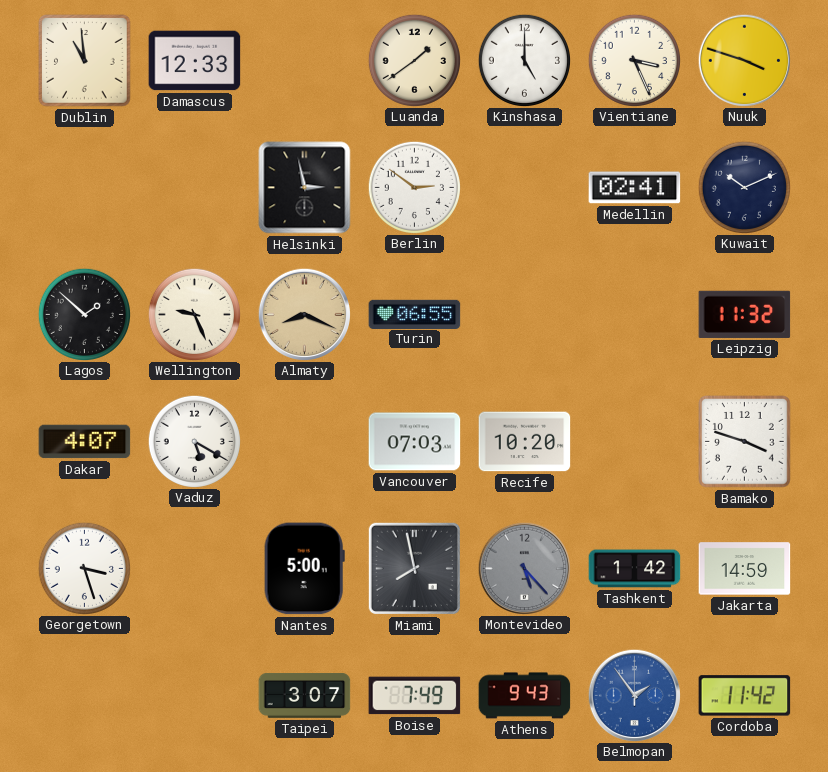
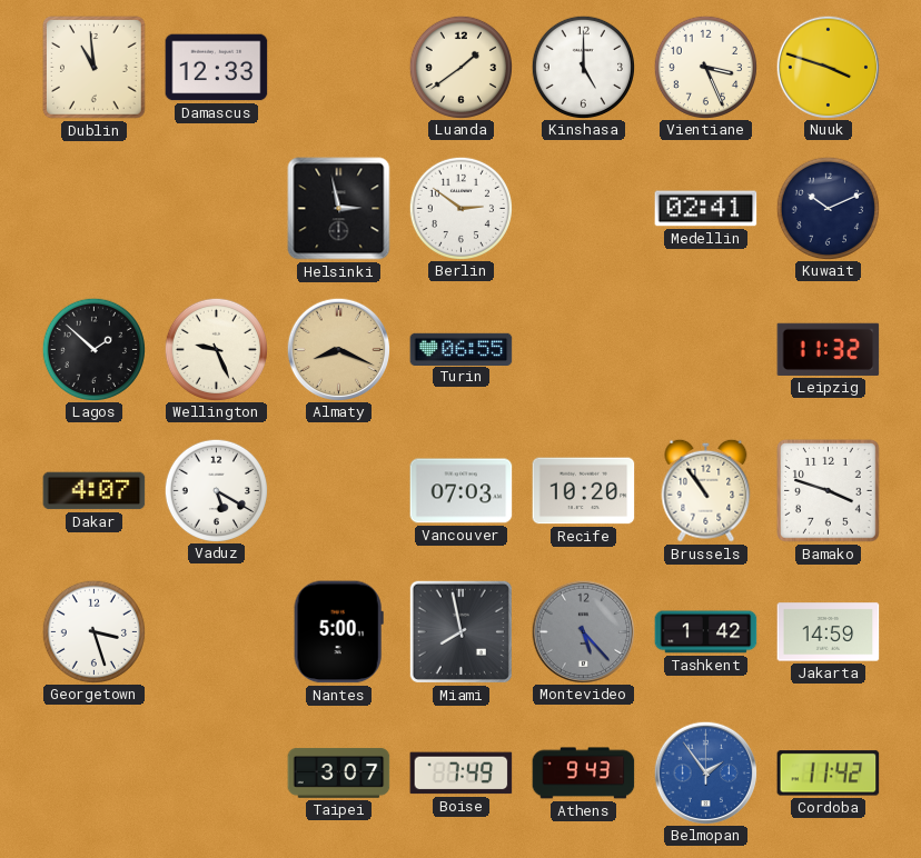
Brussels: none -> 10:54 (706, 490)
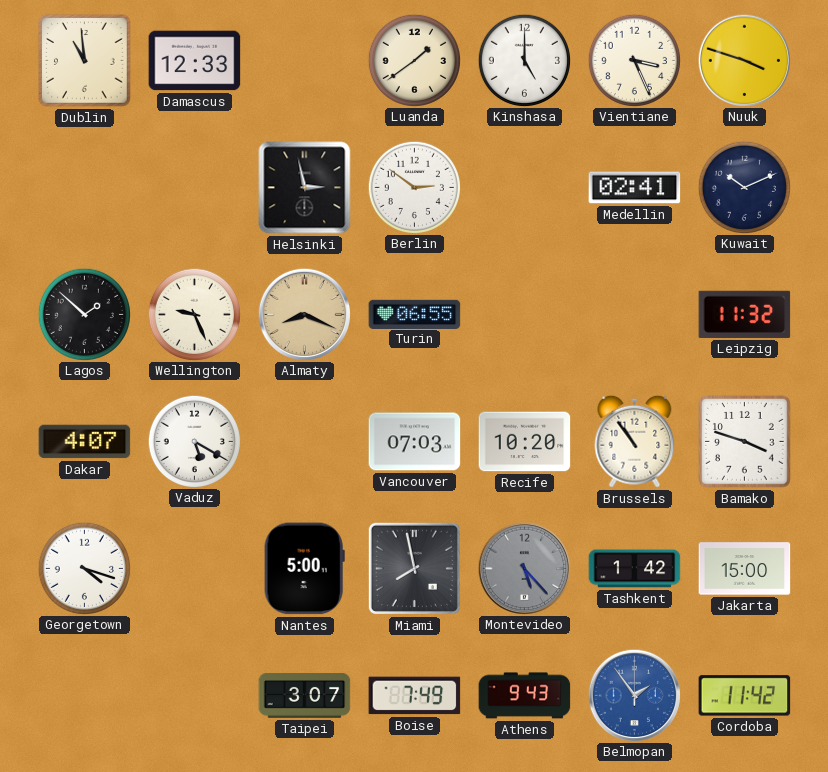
Georgetown: 3:27 -> 4:18 (84, 568)
Jakarta: 14:59 -> 15:00 (745, 569)
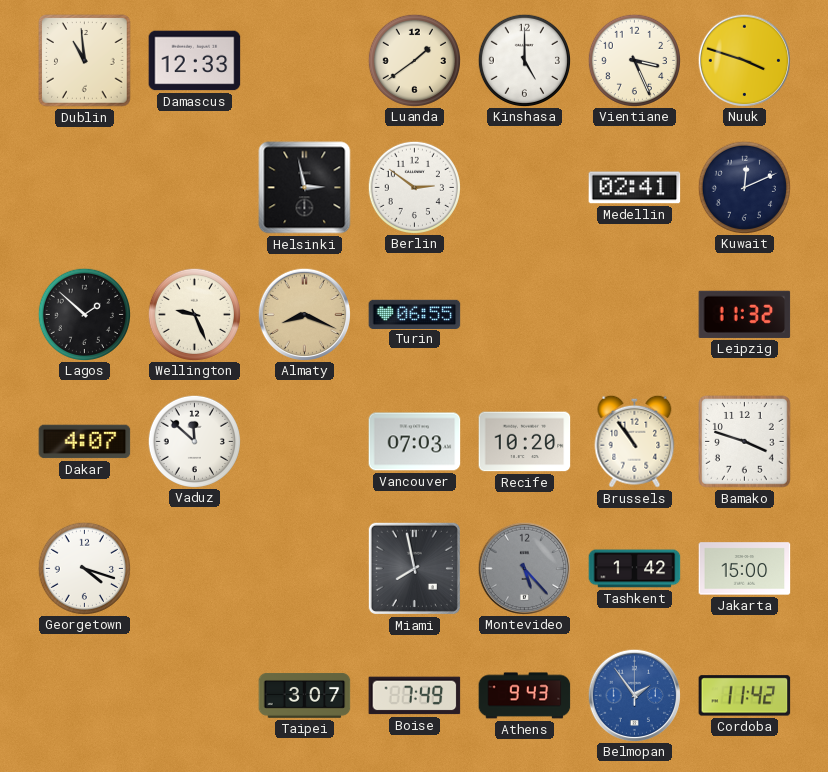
Kuwait: 10:11 -> 12:11 (744, 187)
Vaduz: 5:20 -> 11:52 (194, 441)
Nantes: 5:00 -> none (304, 569)
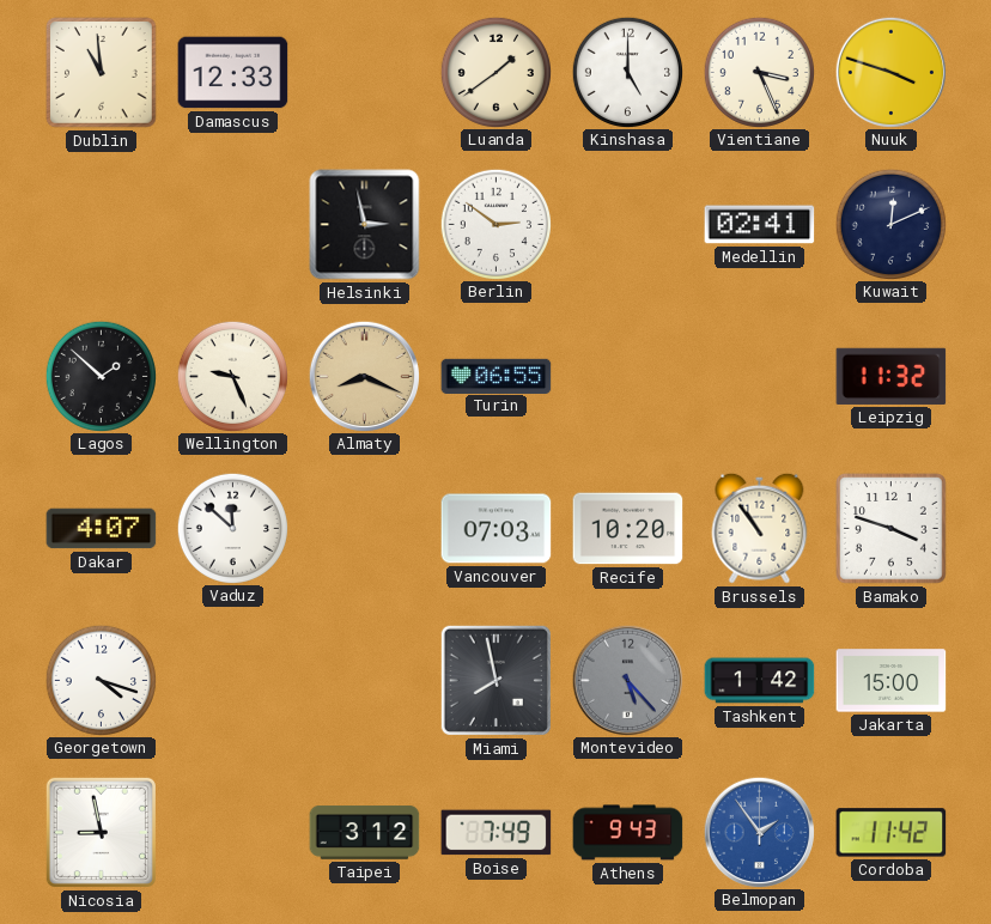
Nicosia: none -> 8:58 (101, 832)
Taipei: 3:07 -> 3:12 (365, 833)
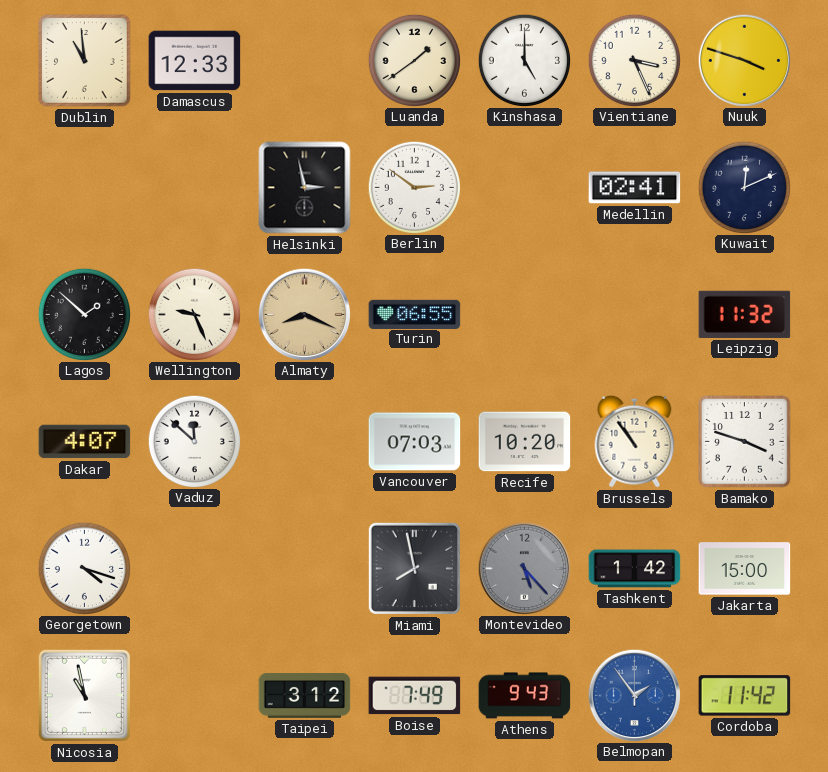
Nicosia: 8:58 -> 10:58 (84, 695)
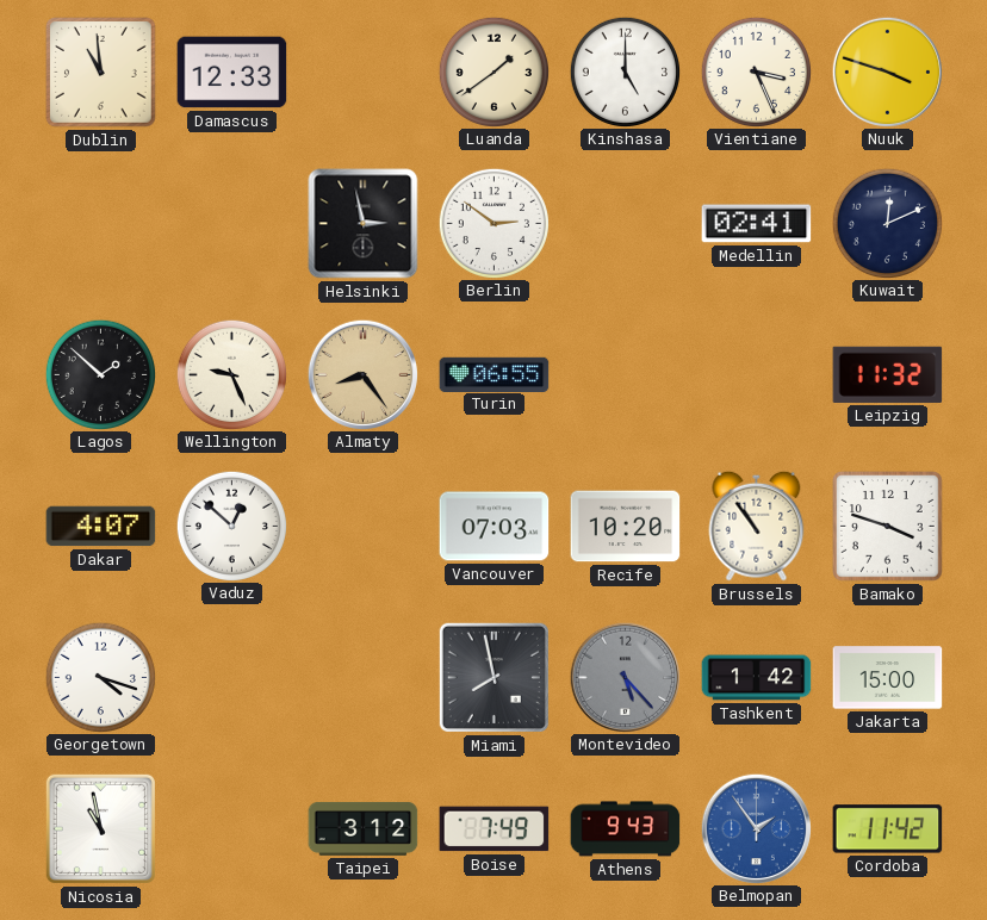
Almaty: 8:19 -> 8:24 (362, 374)
Vaduz: 11:52 -> 12:52 (231, 526)
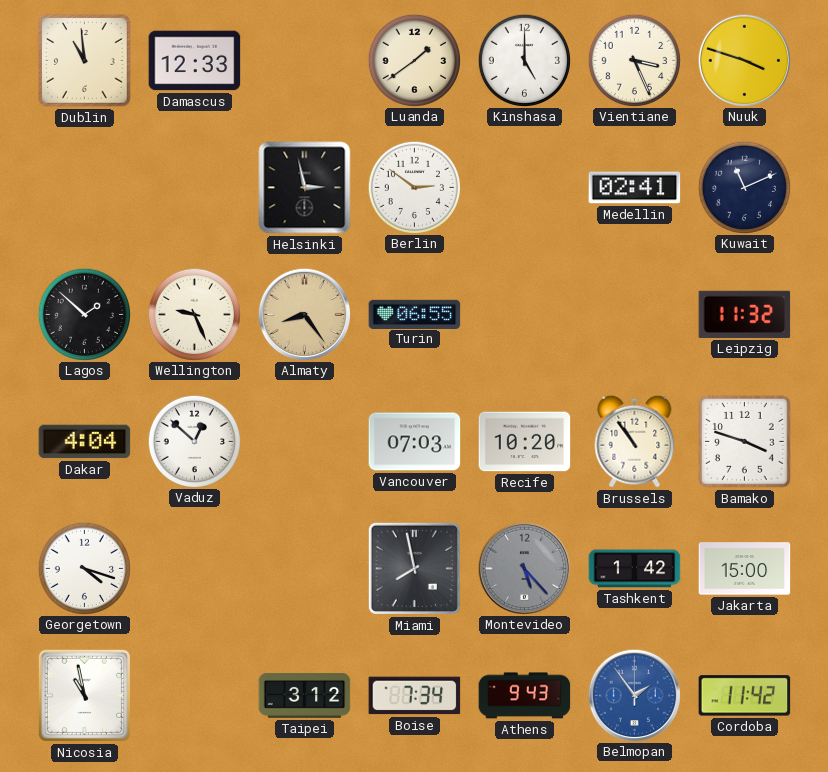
Kuwait: 12:11 -> 11:11 (744, 187)
Dakar: 4:07 -> 4:04 (85, 442)
Boise: 7:49 -> 7:34 (415, 696)
